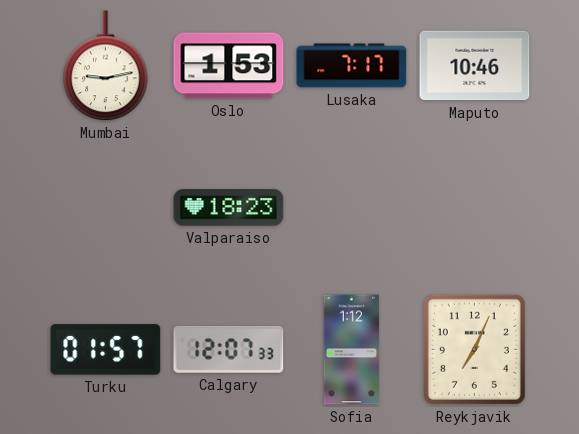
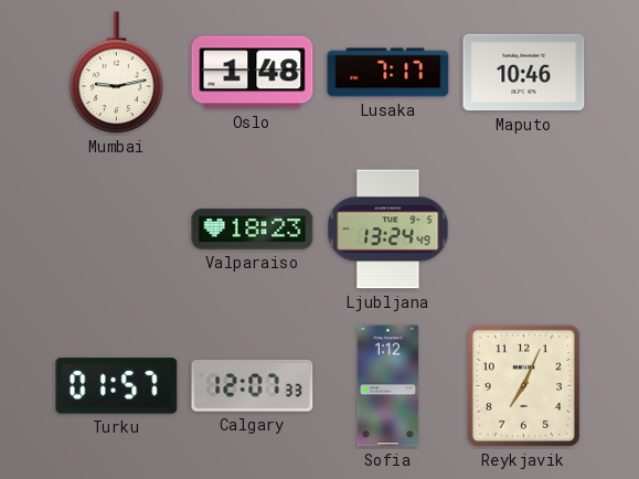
Oslo: 1:53 -> 1:48 (253, 73)
Ljubljana: none -> 13:24 (388, 230)
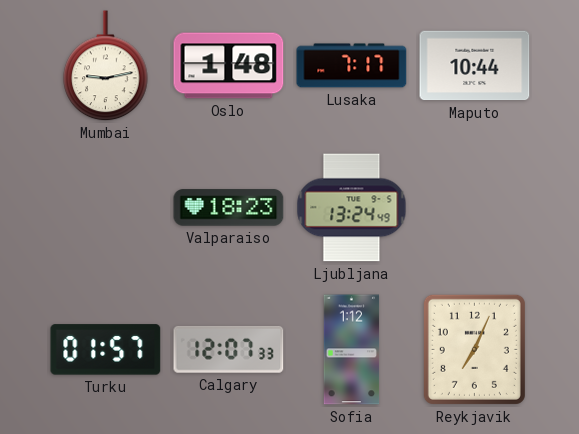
Maputo: 10:46 -> 10:44 (475, 66)
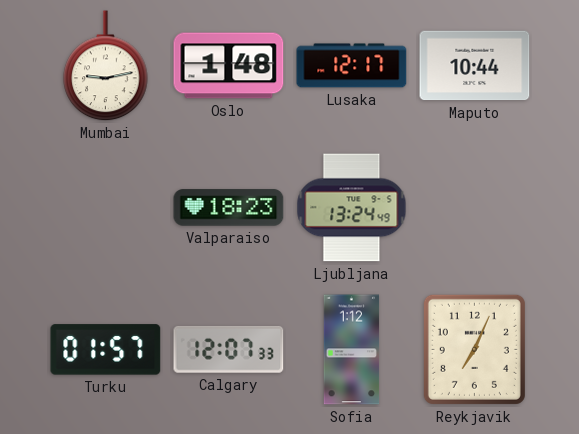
Lusaka: 7:17 -> 12:17 (352, 66)
